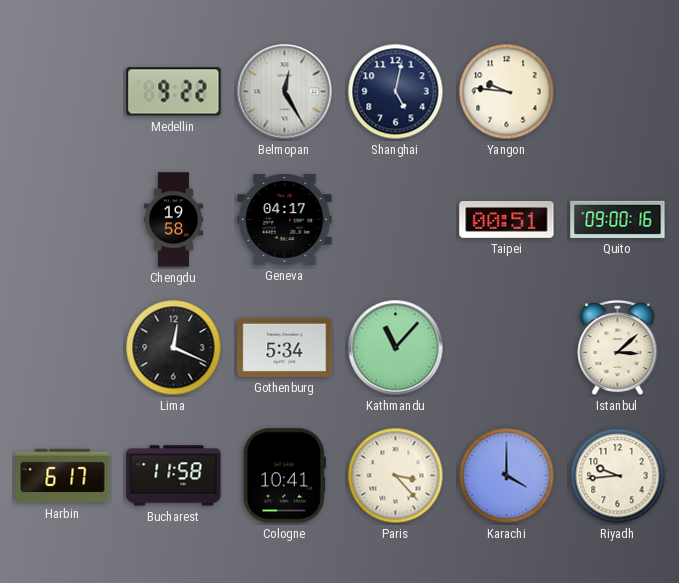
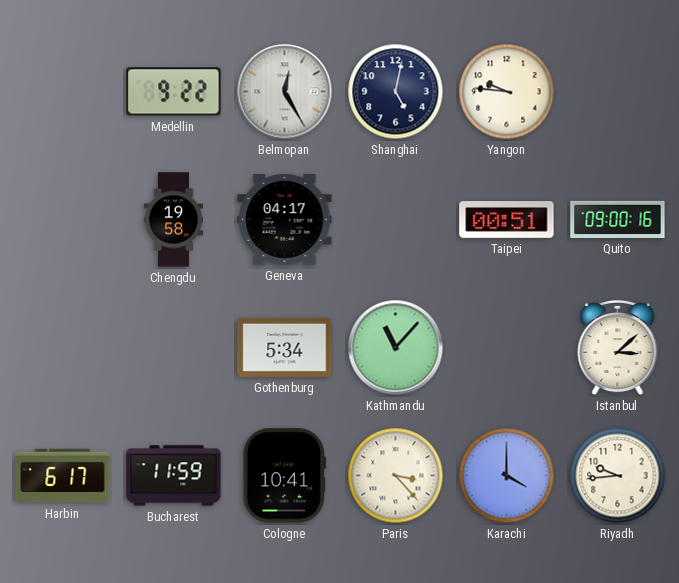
Lima: 12:19 -> none (174, 348)
Bucharest: 11:58 -> 11:59 (174, 476)
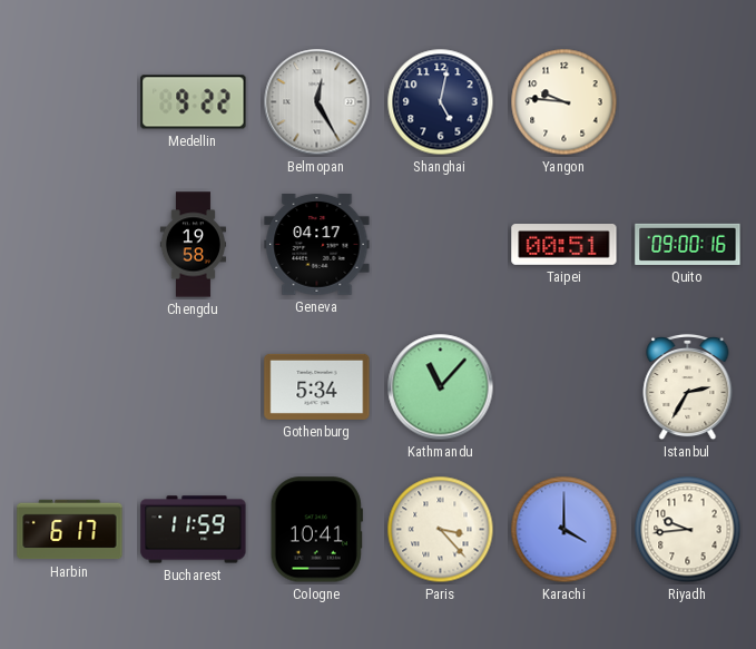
Istanbul: 3:08 -> 2:35 (688, 387)
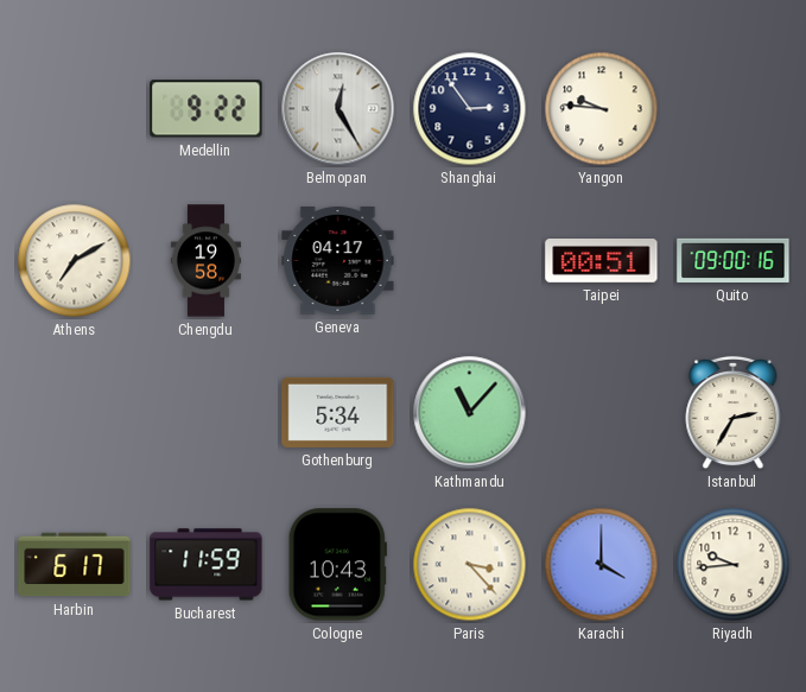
Shanghai: 5:02 -> 2:54 (470, 109)
Athens: none -> 7:10 (75, 261)
Cologne: 10:41 -> 10:43 (337, 565)
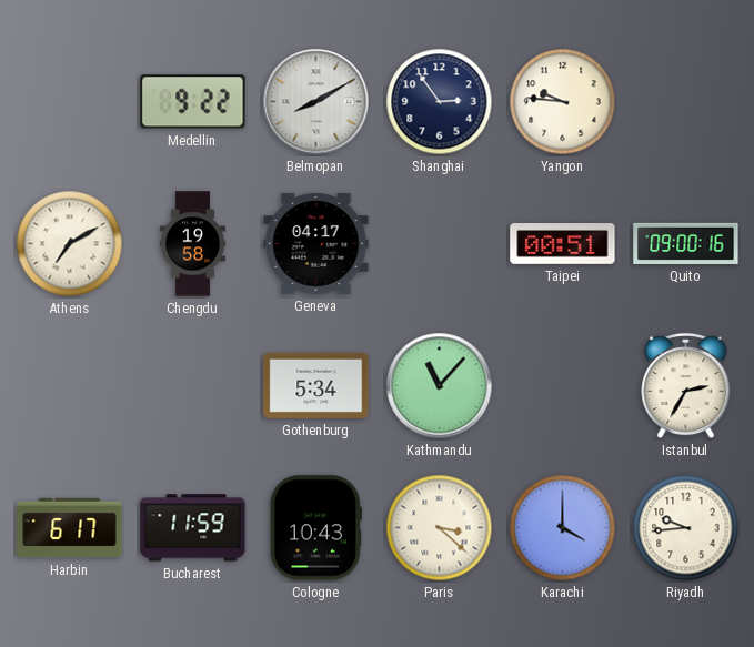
Belmopan: 12:25 -> 8:10 (316, 102)
Paris: 3:23 -> 3:22 (440, 528)
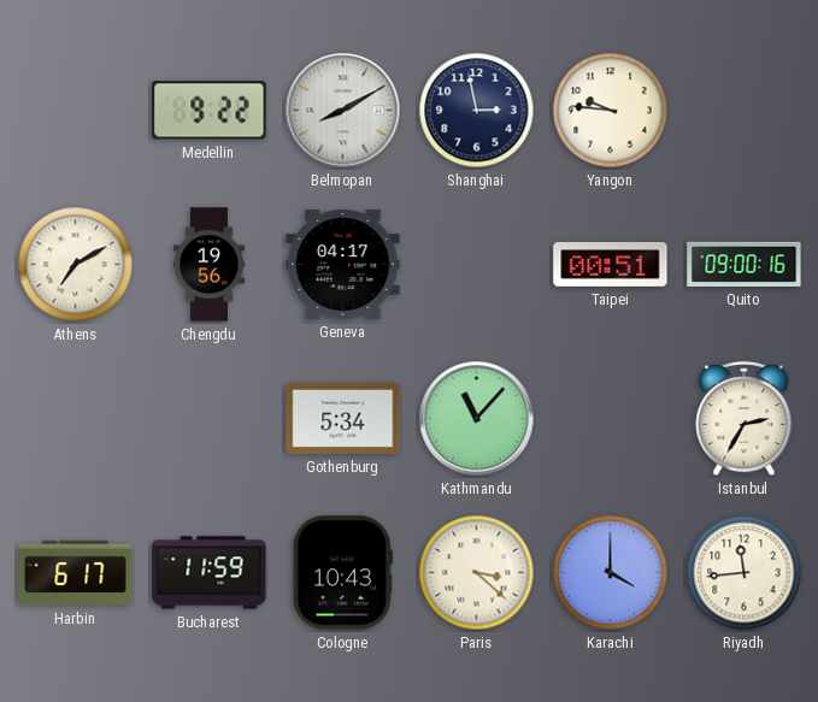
Shanghai: 2:54 -> 2:58 (477, 111)
Chengdu: 19:58 -> 19:56 (208, 265)
Riyadh: 9:44 -> 11:44 (745, 573)
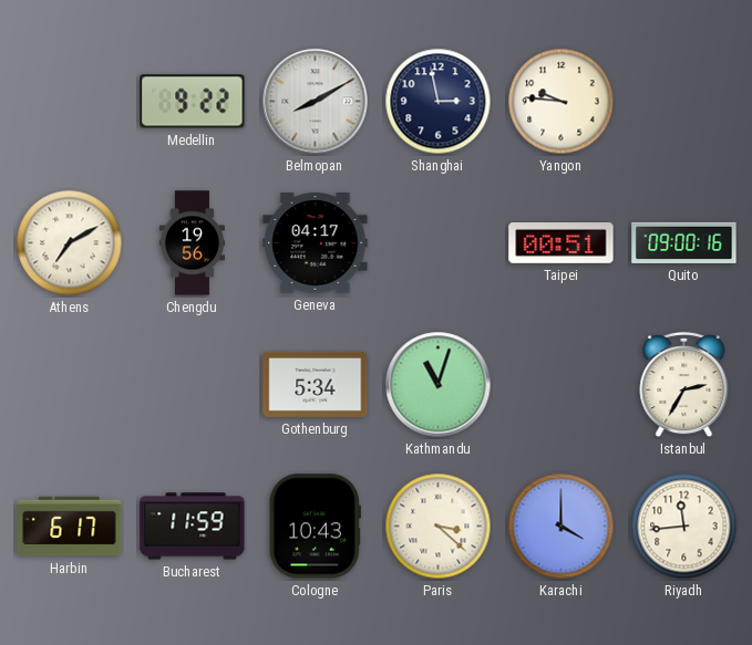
Kathmandu: 11:07 -> 11:03 (439, 385)
